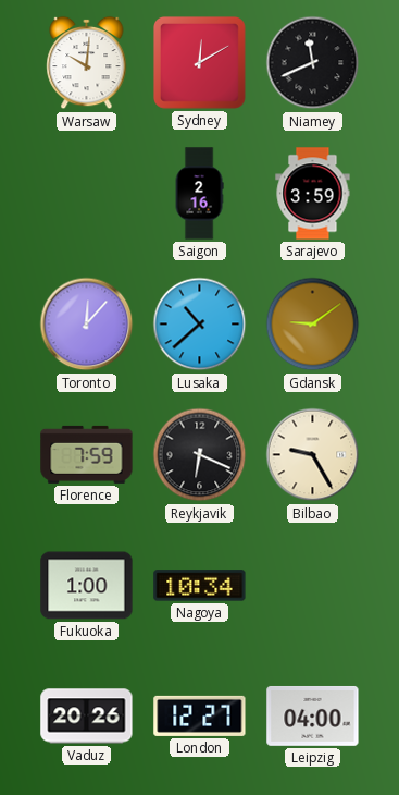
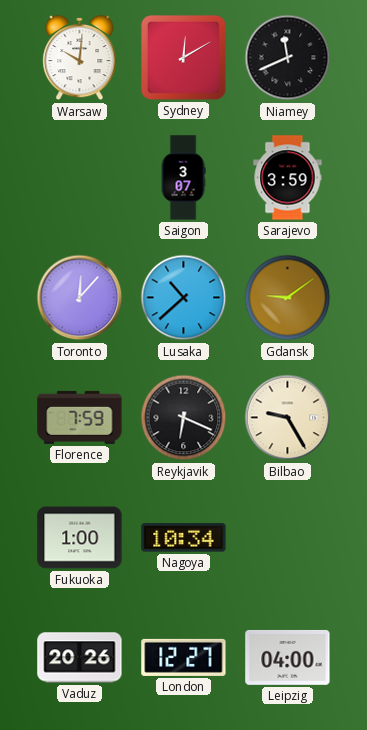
Saigon: 2:16 -> 3:07 (183, 178)
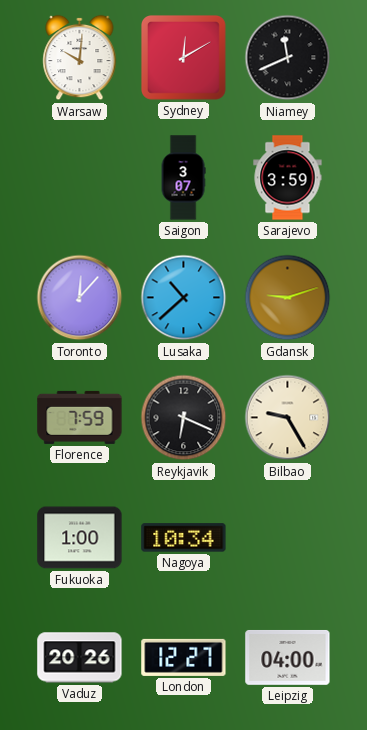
Gdansk: 9:09 -> 9:12 (288, 298)
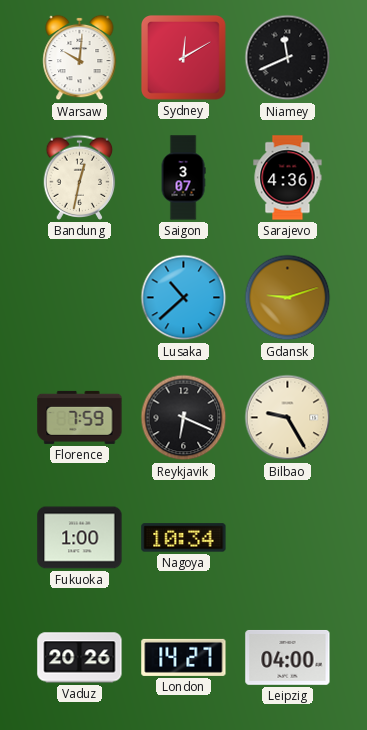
Bandung: none -> 12:32 (80, 177)
Sarajevo: 3:59 -> 4:36 (288, 178)
Toronto: 12:07 -> none (80, 298)
London: 12:27 -> 14:27 (184, 657)
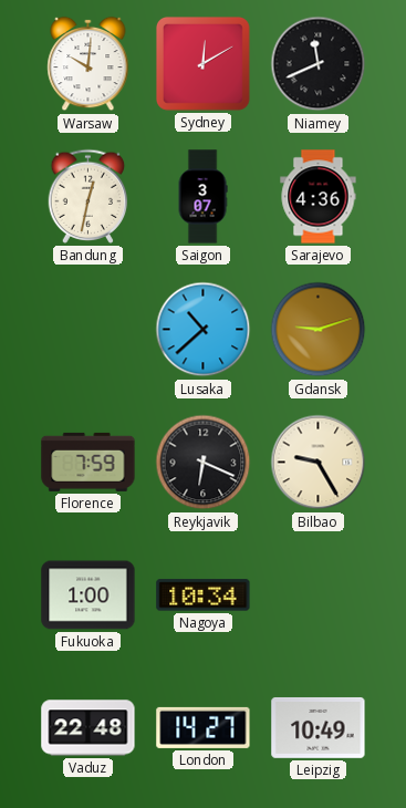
Vaduz: 20:26 -> 22:48 (89, 728)
Leipzig: 04:00 -> 10:49 (319, 727)
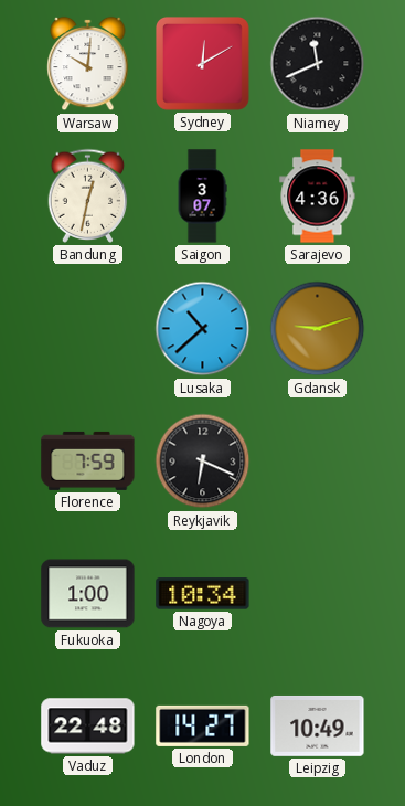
Bilbao: 9:25 -> none (319, 463)
